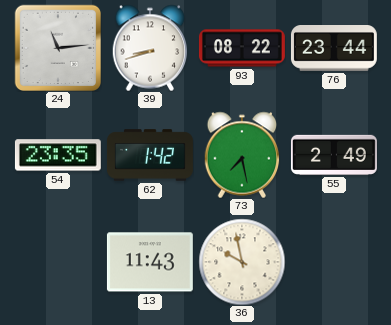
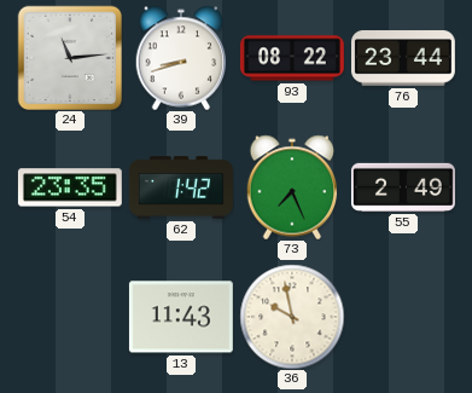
73: 7:28 -> 7:26 (292, 187)
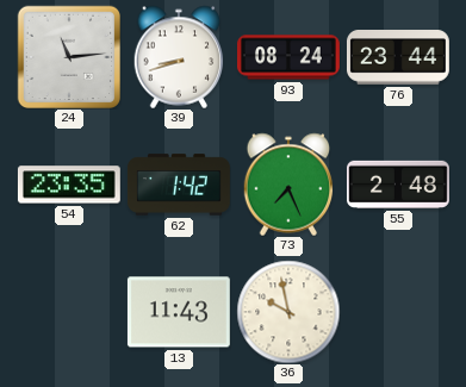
93: 08:22 -> 08:24 (288, 57)
55: 2:49 -> 2:48 (398, 185)
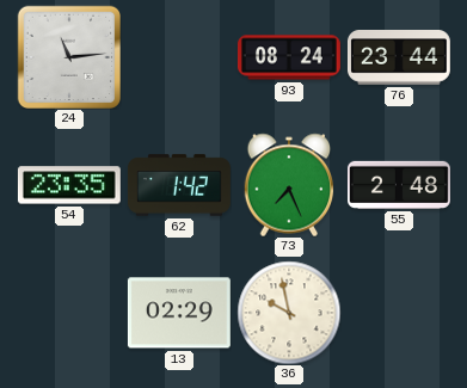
39: 8:42 -> none (179, 57)
13: 11:43 -> 02:29 (179, 313)
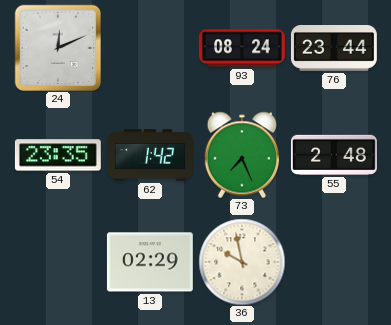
24: 11:14 -> 12:11 (57, 47)
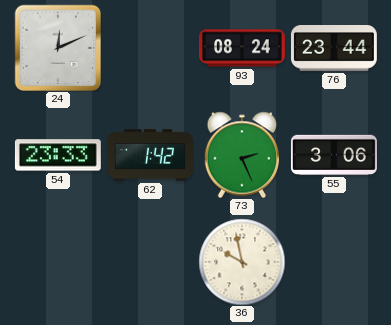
54: 23:35 -> 23:33 (58, 155)
73: 7:26 -> 2:26 (242, 155)
55: 2:48 -> 3:06 (334, 155)
13: 02:29 -> none (150, 262)
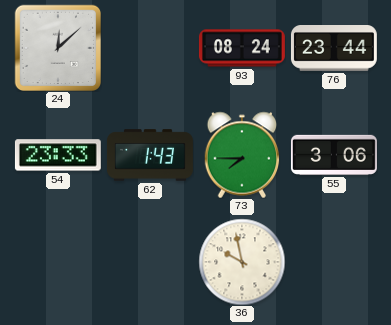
24: 12:11 -> 12:08 (57, 47)
62: 1:42 -> 1:43 (150, 155)
73: 2:26 -> 7:45 (242, 155)
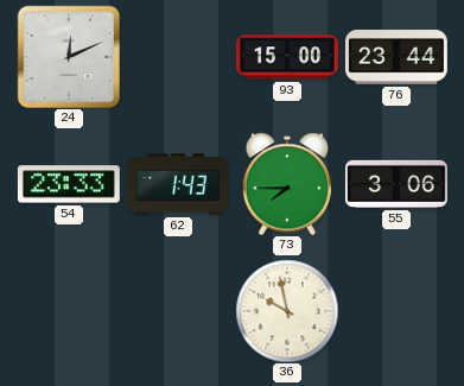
24: 12:08 -> 12:11 (68, 56)
93: 08:24 -> 15:00 (287, 57)
